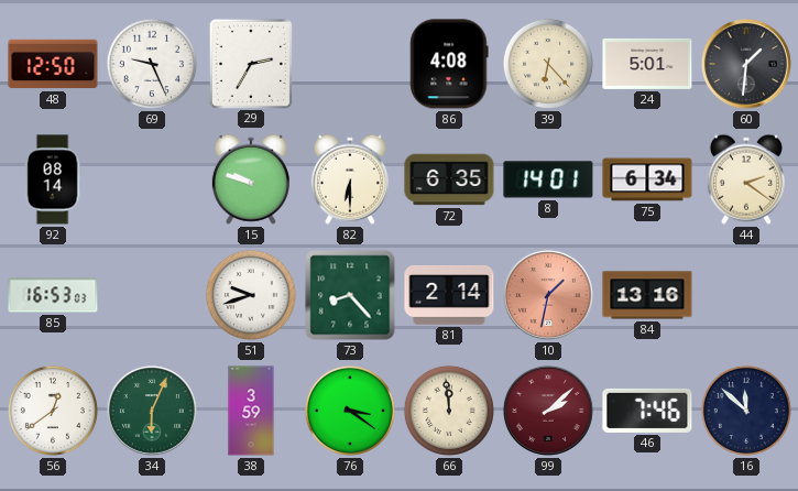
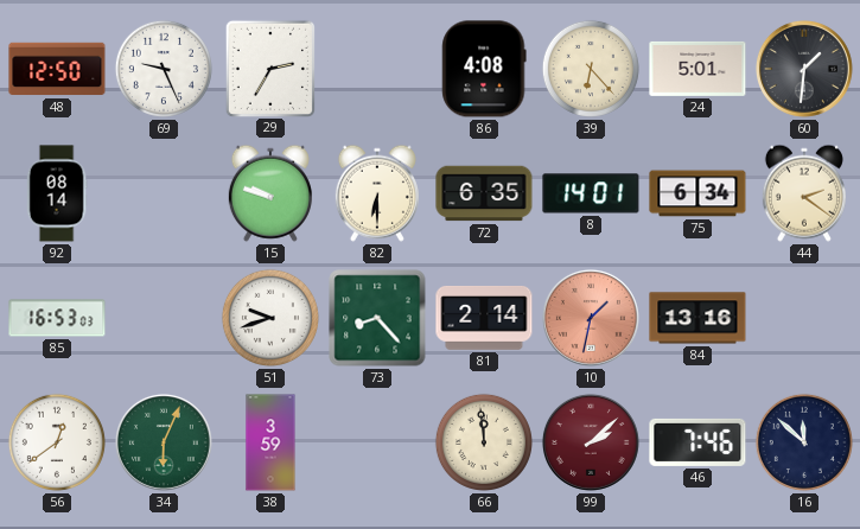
76: 3:21 -> none (350, 411)
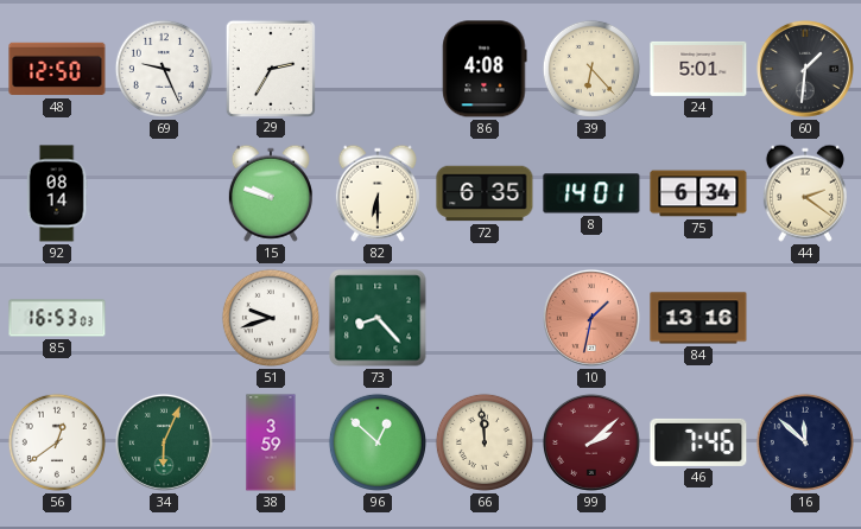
81: 2:14 -> none (484, 319)
96: none -> 12:52 (378, 442)
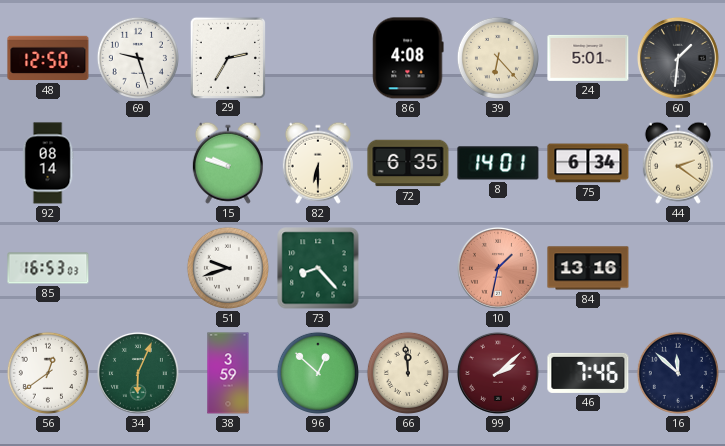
69: 9:26 -> 9:27 (138, 58)
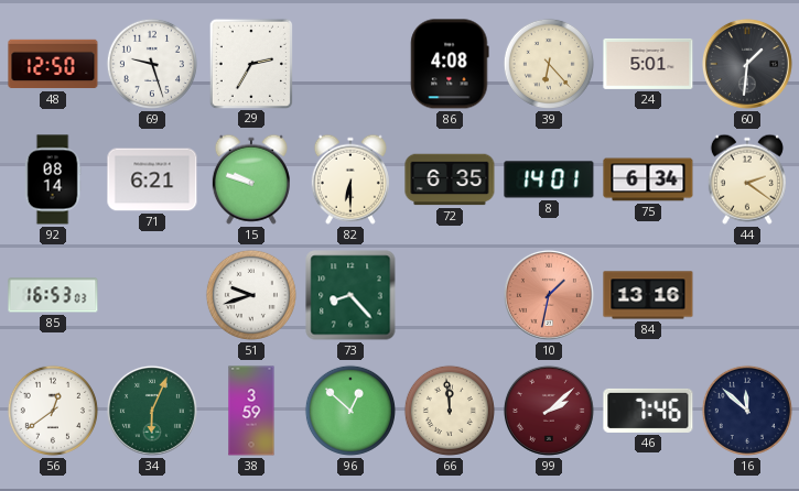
71: none -> 6:21 (152, 179)
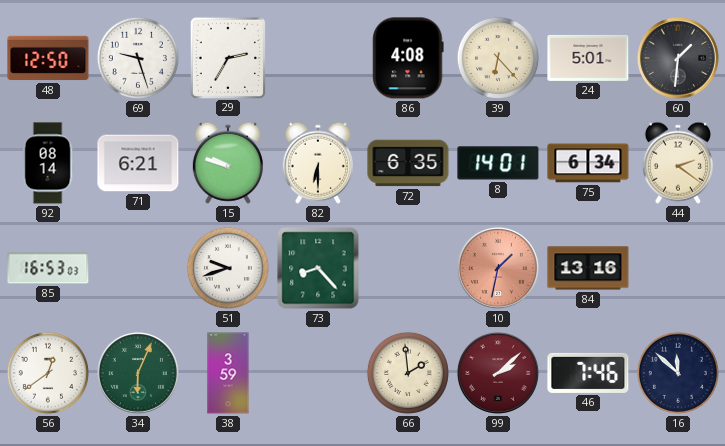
96: 12:52 -> none (350, 411)
66: 11:59 -> 1:59 (408, 373)
